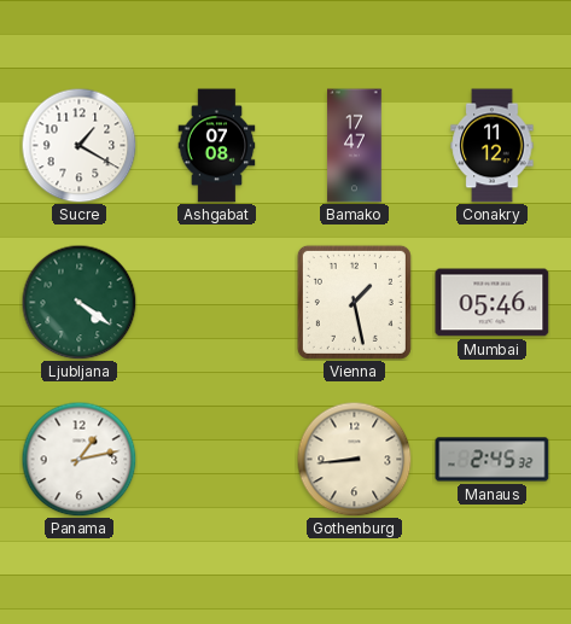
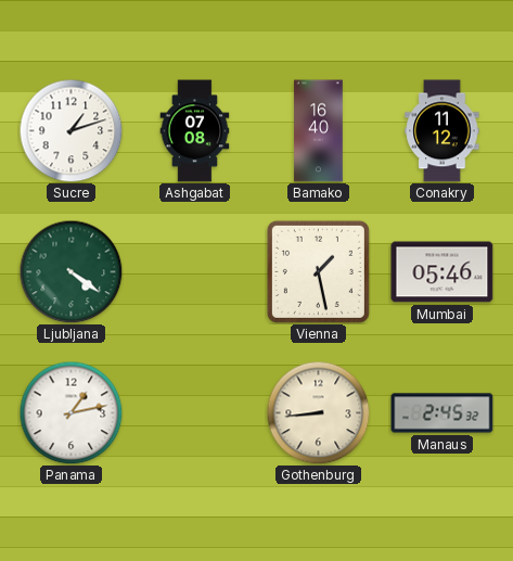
Sucre: 1:20 -> 1:12 (70, 130)
Bamako: 17:47 -> 16:40 (319, 131)
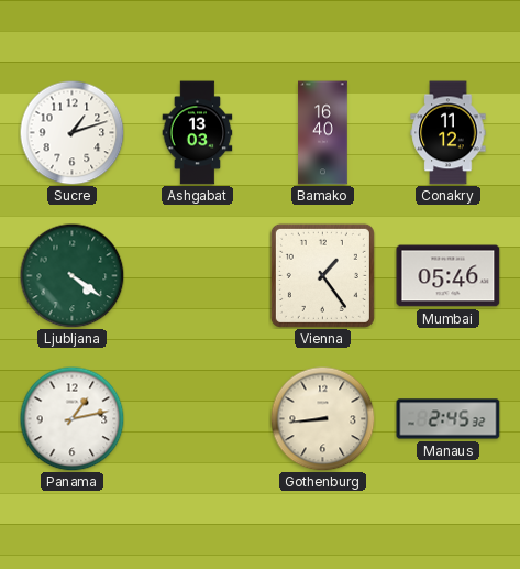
Ashgabat: 07:08 -> 13:03 (198, 133)
Vienna: 1:28 -> 1:24 (322, 275)
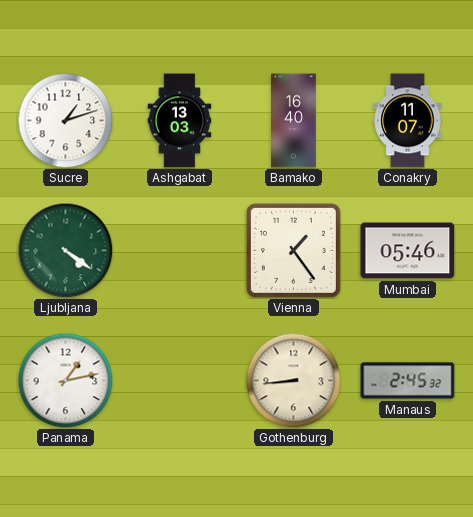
Conakry: 11:12 -> 11:07 (408, 121)
